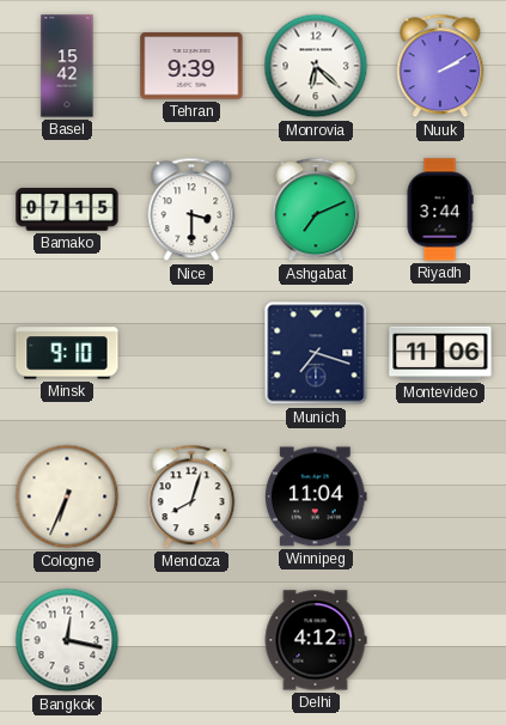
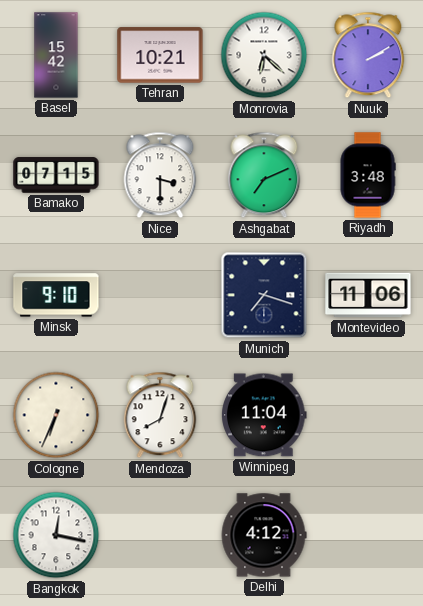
Tehran: 9:39 -> 10:21 (160, 55)
Riyadh: 3:44 -> 3:48 (368, 175)
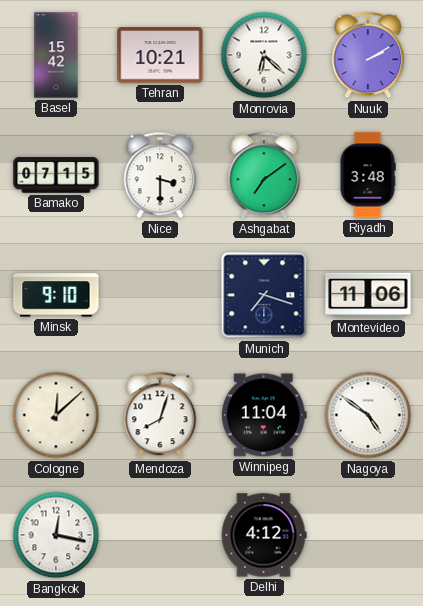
Ashgabat: 7:11 -> 7:09 (264, 175)
Cologne: 6:34 -> 12:08 (56, 415)
Nagoya: none -> 4:51 (368, 415)
